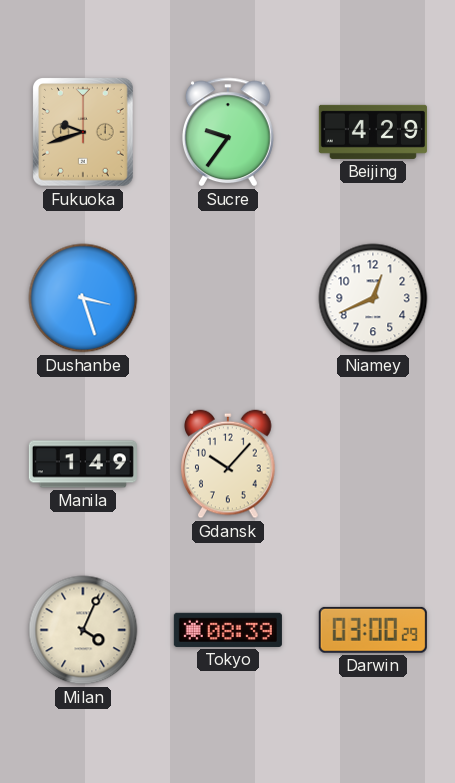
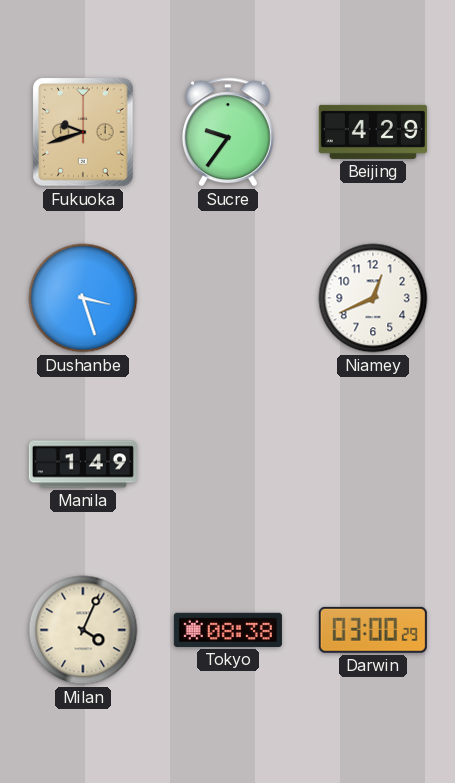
Gdansk: 10:07 -> none (228, 464)
Tokyo: 08:39 -> 08:38 (228, 630)
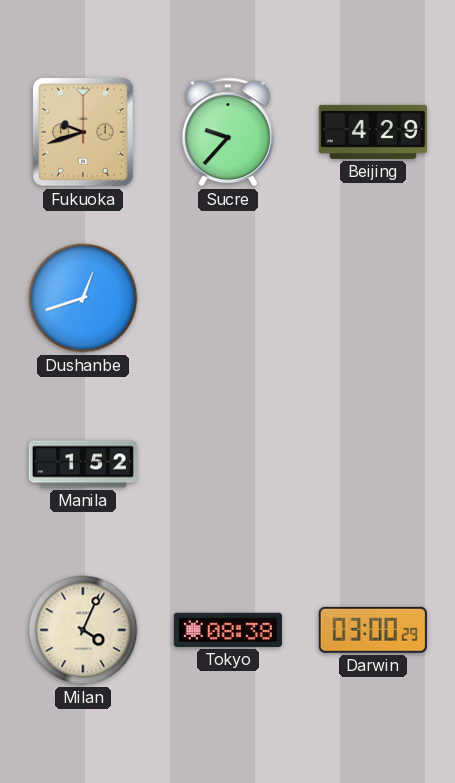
Sucre: 9:36 -> 9:37 (228, 132)
Dushanbe: 3:27 -> 12:42 (83, 298)
Niamey: 12:41 -> none (373, 298)
Manila: 1:49 -> 1:52 (83, 464)
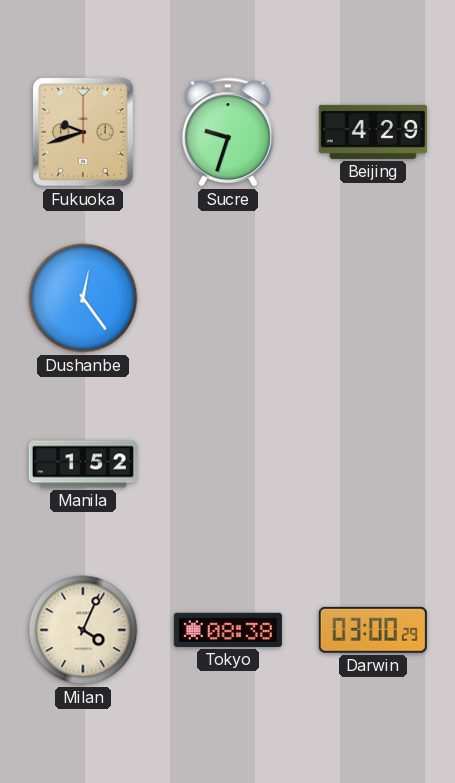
Sucre: 9:37 -> 9:33 (228, 132)
Dushanbe: 12:42 -> 12:24 (83, 298)
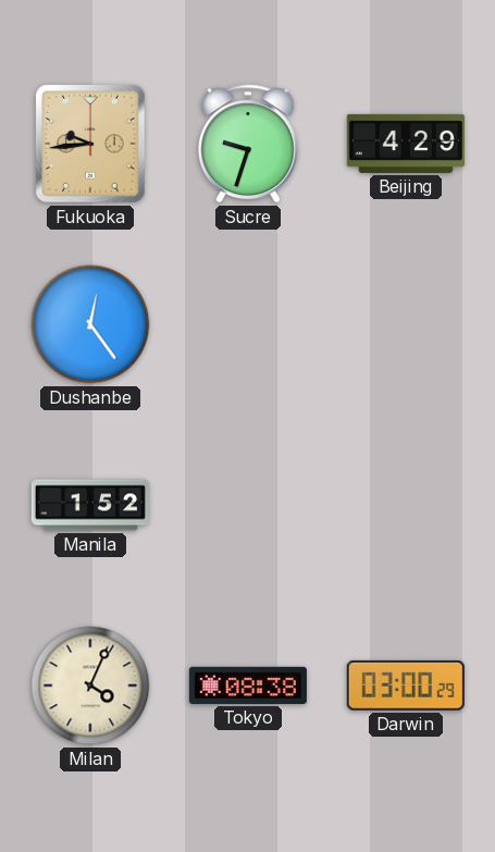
Fukuoka: 9:42 -> 9:44 (91, 145)
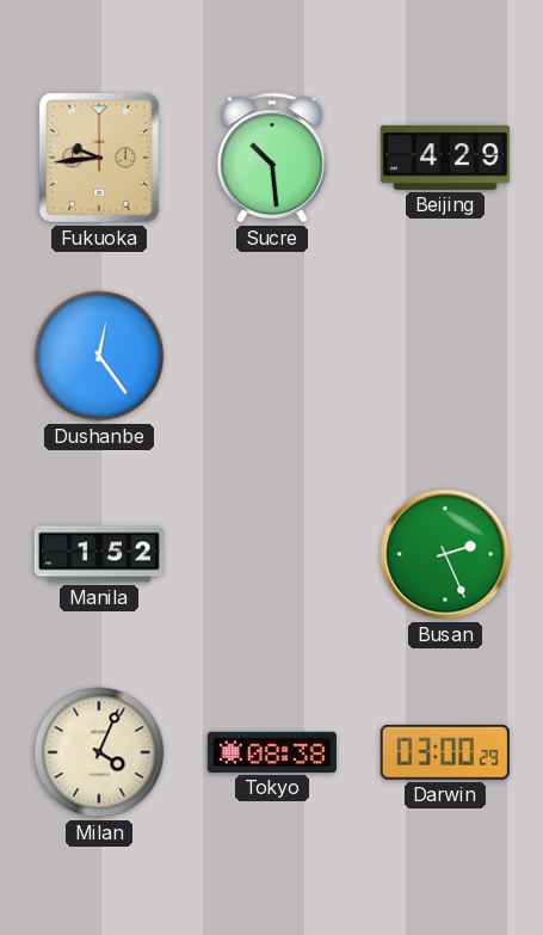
Sucre: 9:33 -> 10:29 (272, 158)
Busan: none -> 2:26 (445, 554)
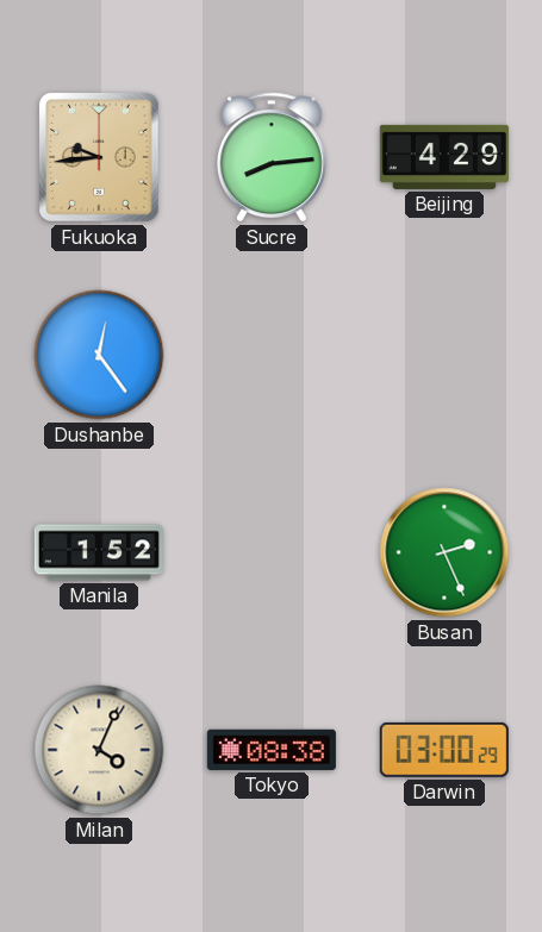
Sucre: 10:29 -> 8:14 (272, 157)
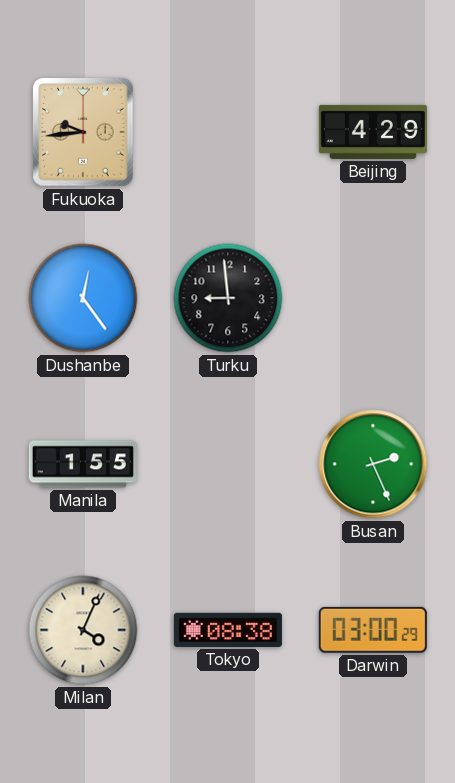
Sucre: 8:14 -> none (272, 157)
Turku: none -> 8:59 (228, 298)
Manila: 1:52 -> 1:55 (83, 464)
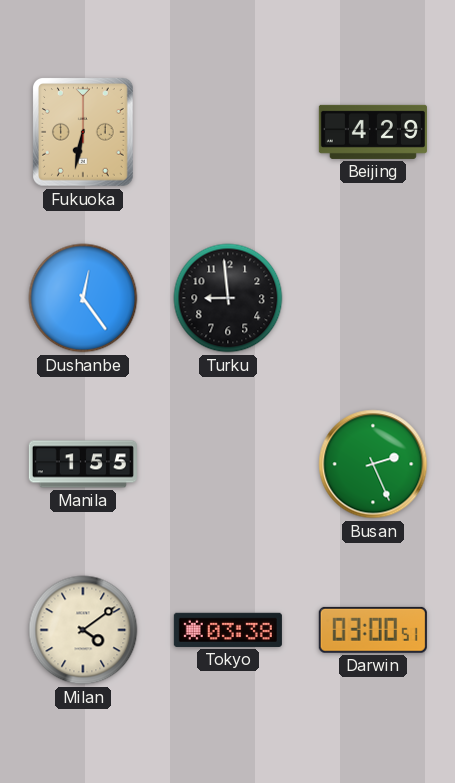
Fukuoka: 9:44 -> 6:32 (84, 133)
Milan: 4:04 -> 4:09 (83, 630)
Tokyo: 08:38 -> 03:38 (228, 630)
Darwin: 03:00:29 -> 03:00:51 (373, 630)
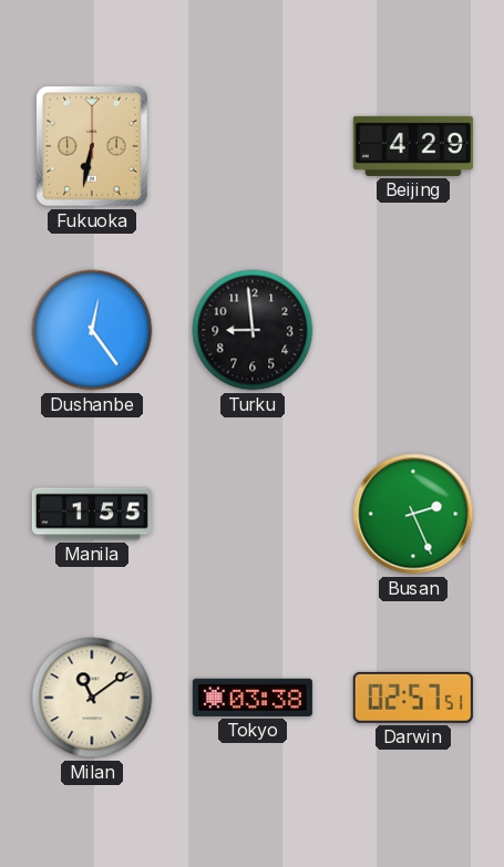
Milan: 4:09 -> 11:09 (92, 698)
Darwin: 03:00 -> 02:57 (413, 698)
